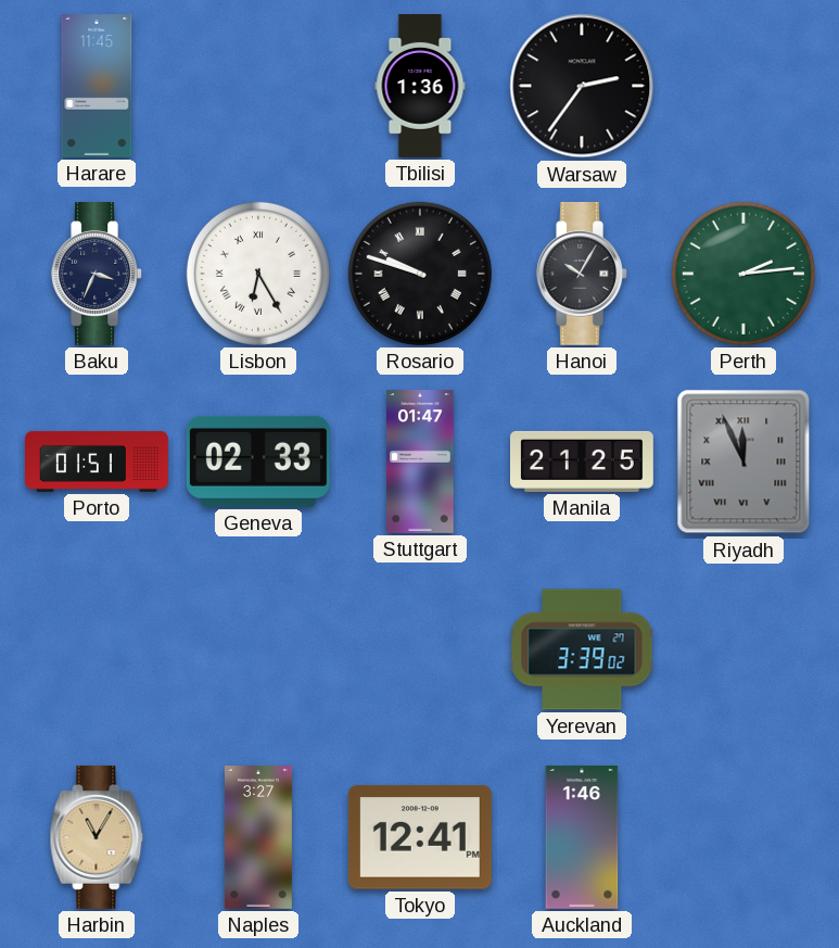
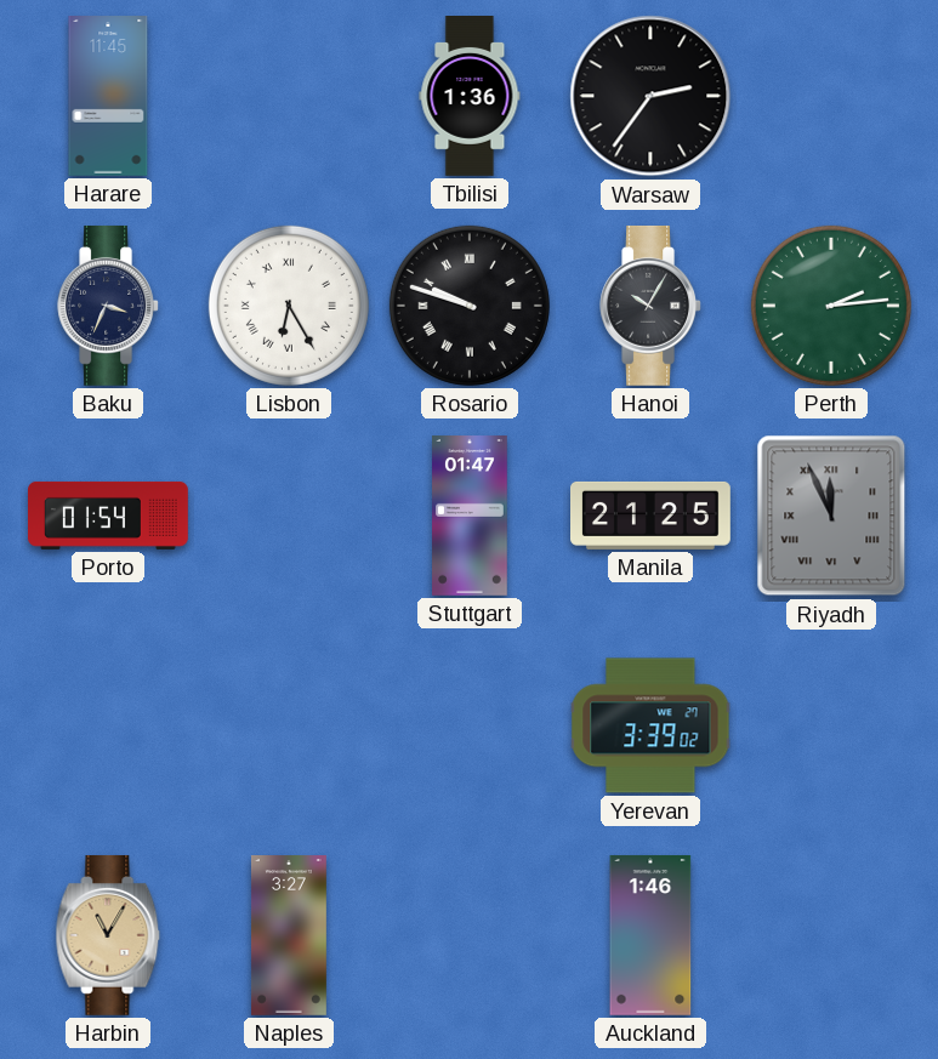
Porto: 01:51 -> 01:54 (109, 516)
Geneva: 02:33 -> none (258, 462)
Tokyo: 12:41 -> none (420, 837)
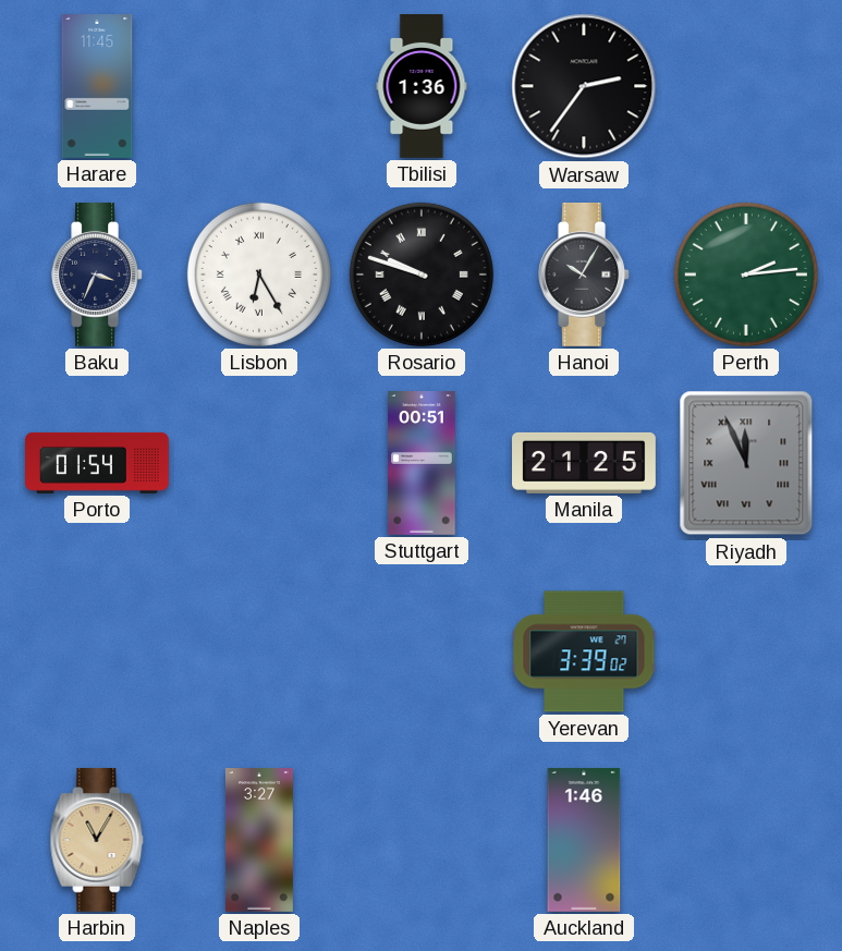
Stuttgart: 01:47 -> 00:51 (423, 464)
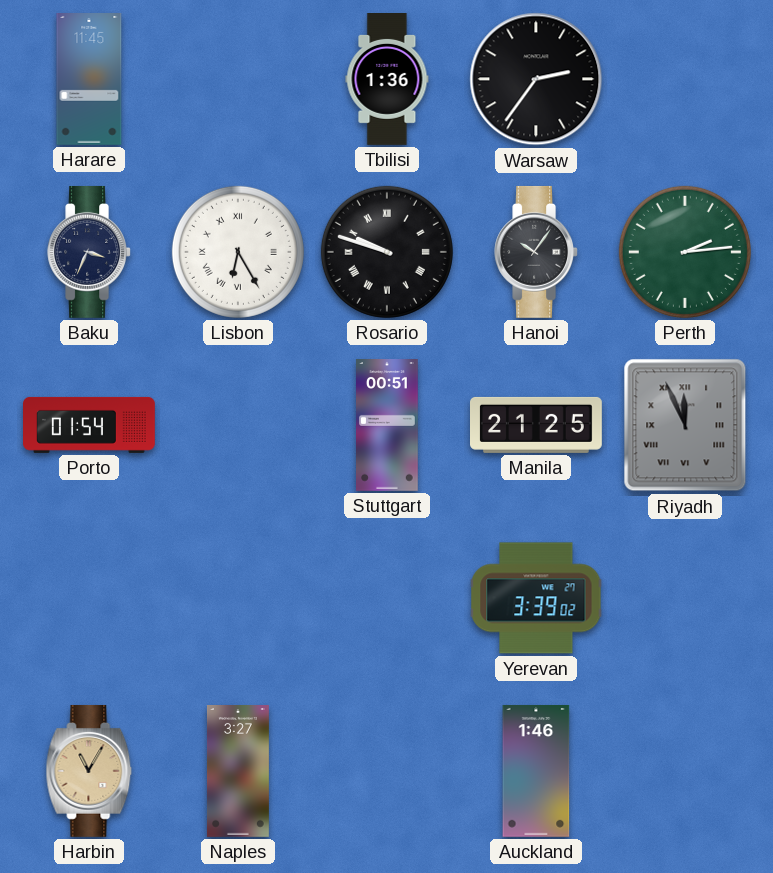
Hanoi: 10:05 -> 10:06 (536, 252)
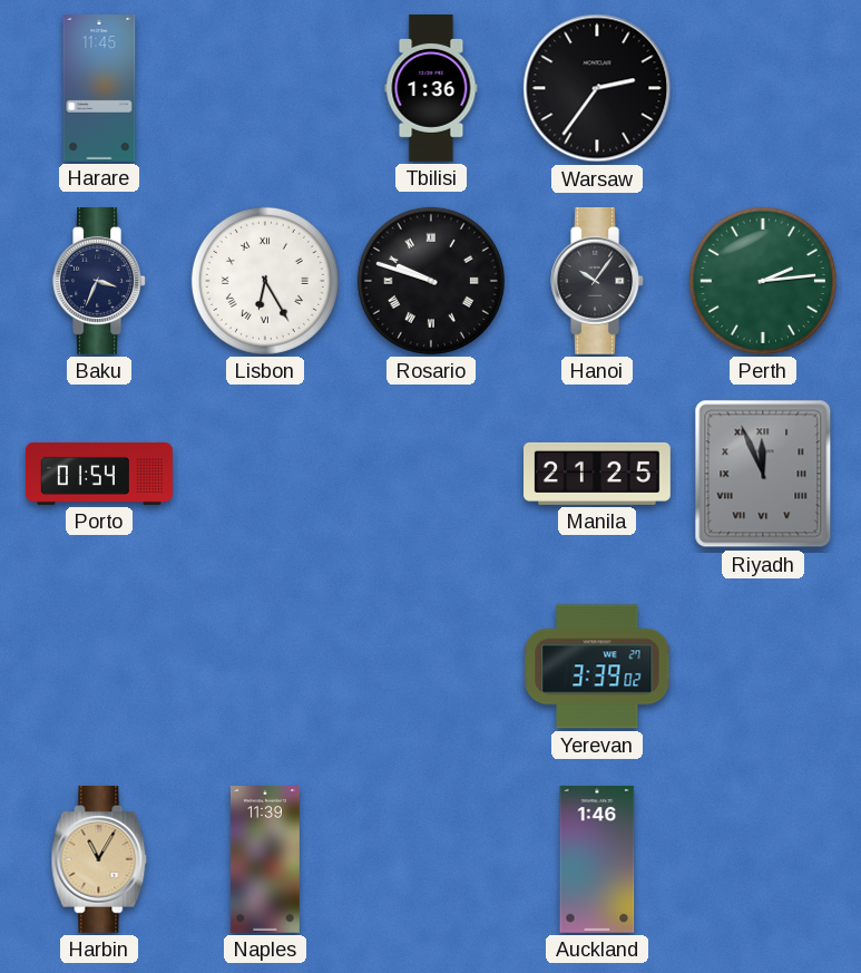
Stuttgart: 00:51 -> none (388, 426)
Naples: 3:27 -> 11:39 (265, 860)
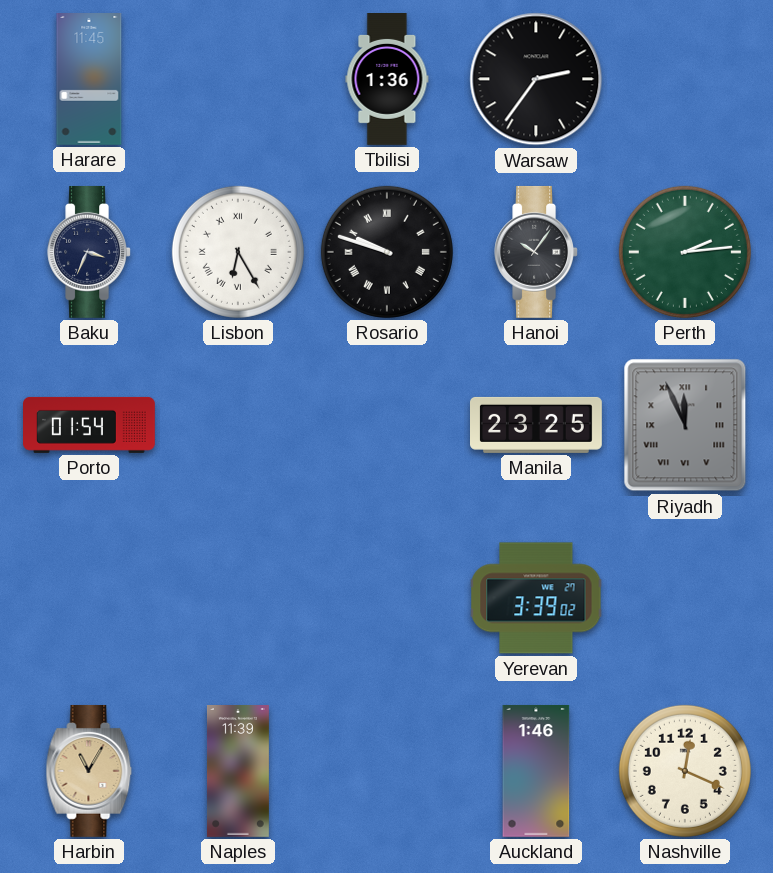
Manila: 21:25 -> 23:25 (537, 425)
Nashville: none -> 12:19 (685, 771)
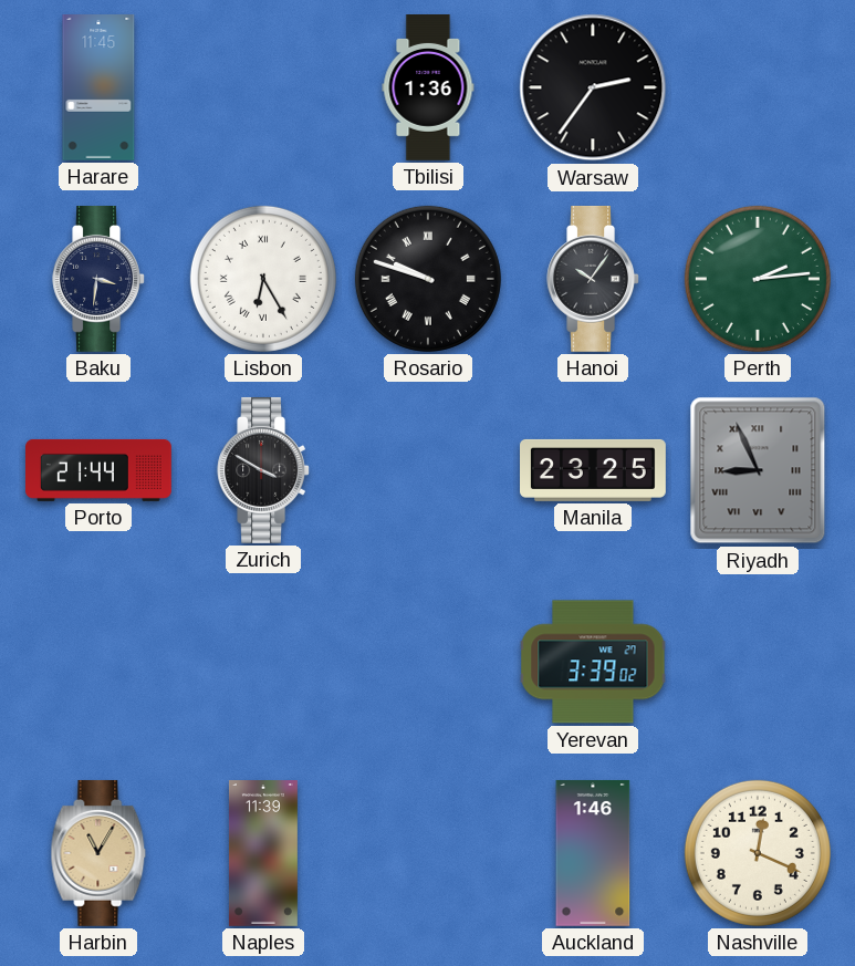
Baku: 3:34 -> 3:31 (98, 279)
Porto: 01:54 -> 21:44 (100, 470)
Zurich: none -> 3:50 (263, 470)
Riyadh: 11:56 -> 8:56 (758, 470)
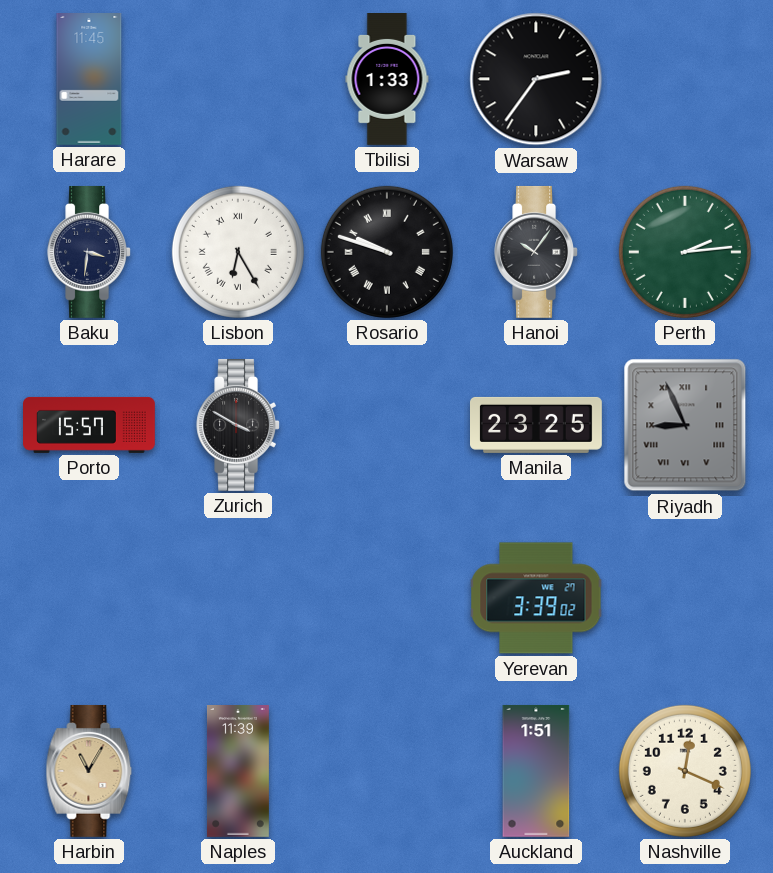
Tbilisi: 1:36 -> 1:33 (387, 80)
Porto: 21:44 -> 15:57 (90, 425)
Auckland: 1:46 -> 1:51 (536, 771)
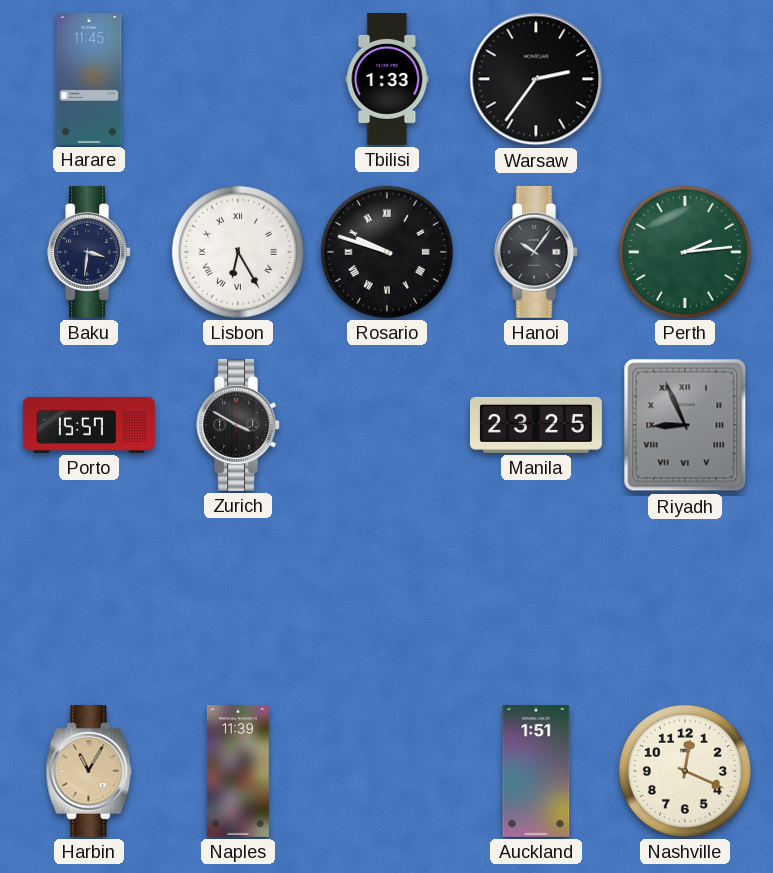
Yerevan: 3:39 -> none (536, 598)
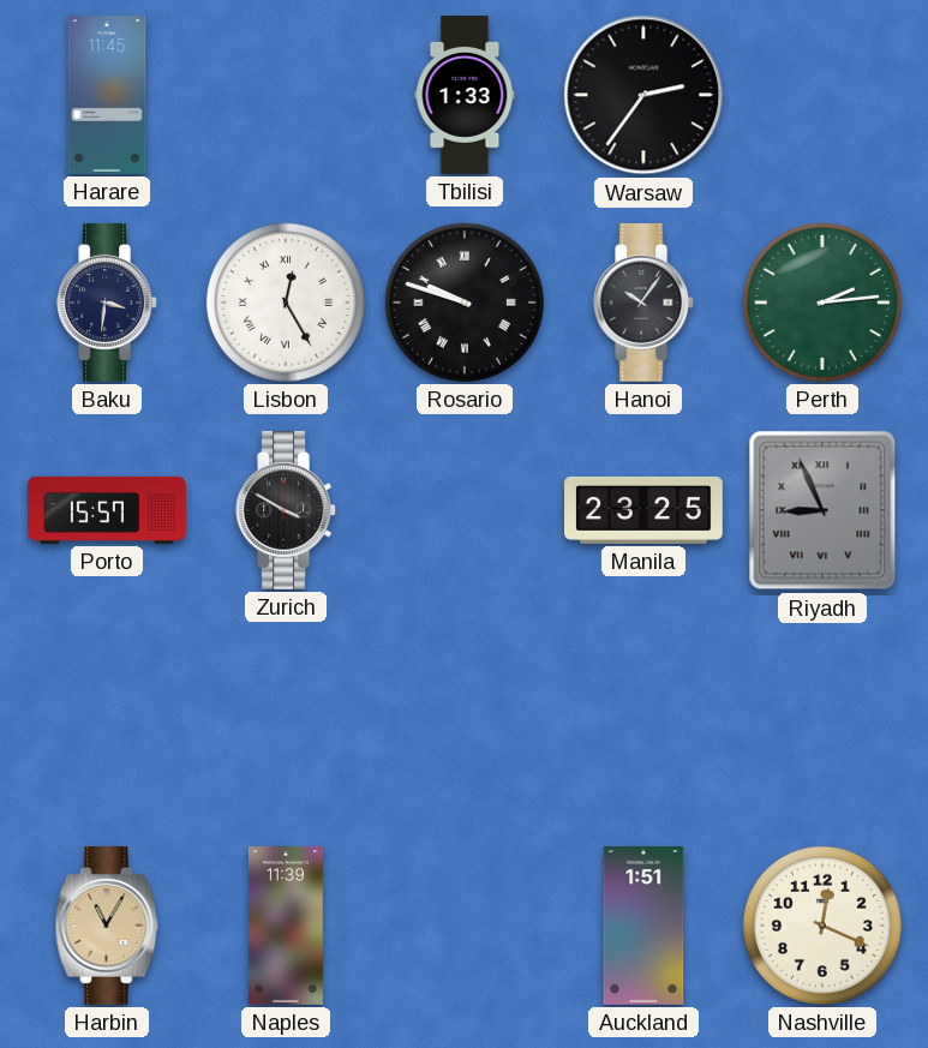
Lisbon: 6:25 -> 12:25 (286, 303)
